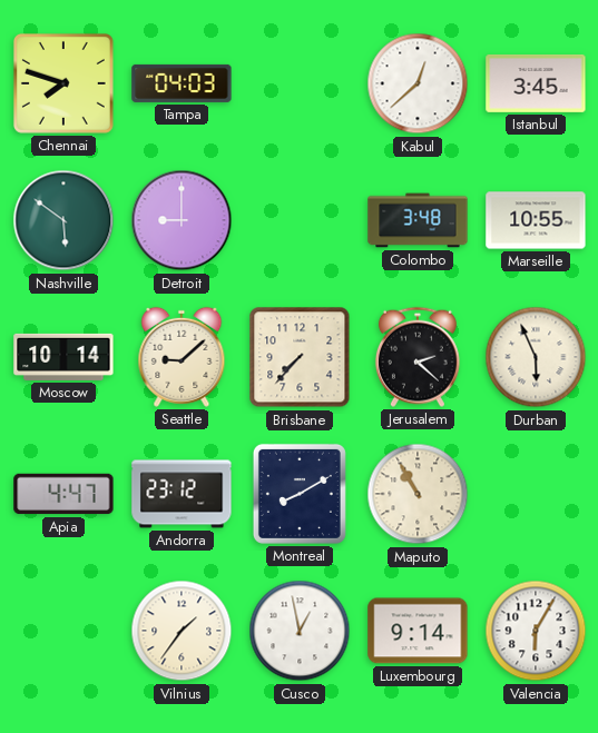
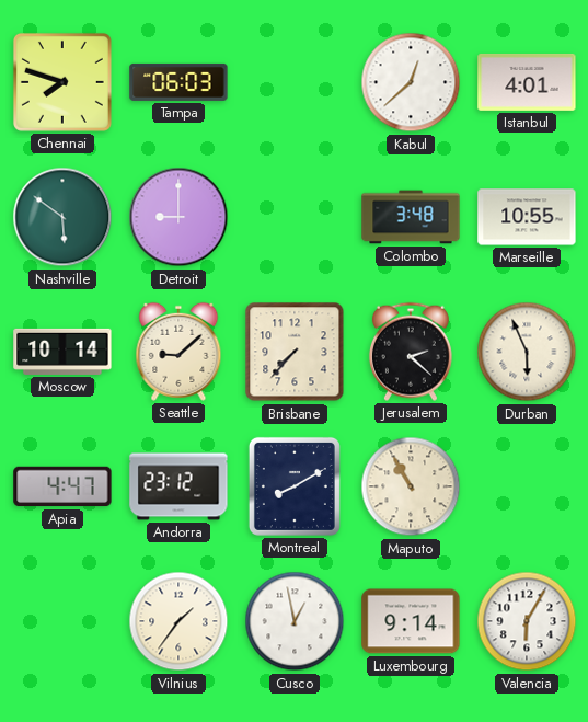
Tampa: 04:03 -> 06:03 (178, 82)
Istanbul: 3:45 -> 4:01 (527, 82)
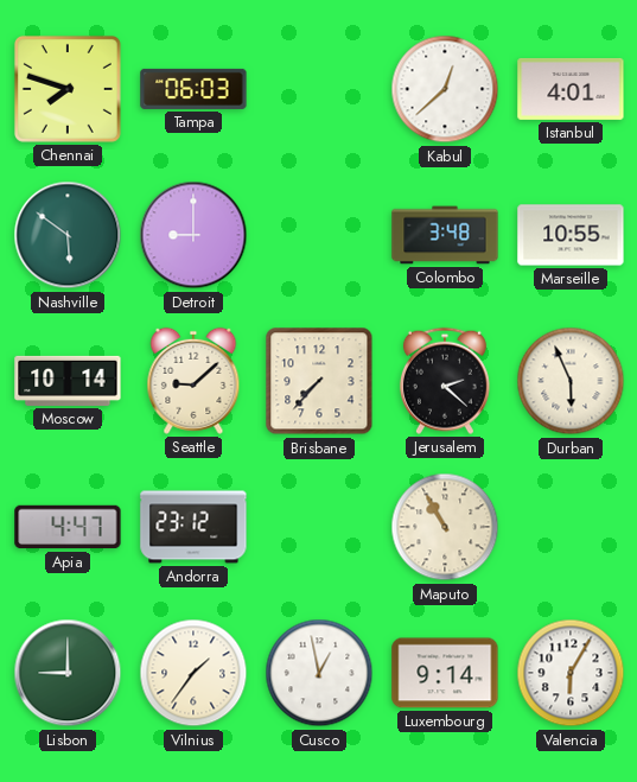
Montreal: 8:10 -> none (295, 486)
Lisbon: none -> 9:00 (68, 673)
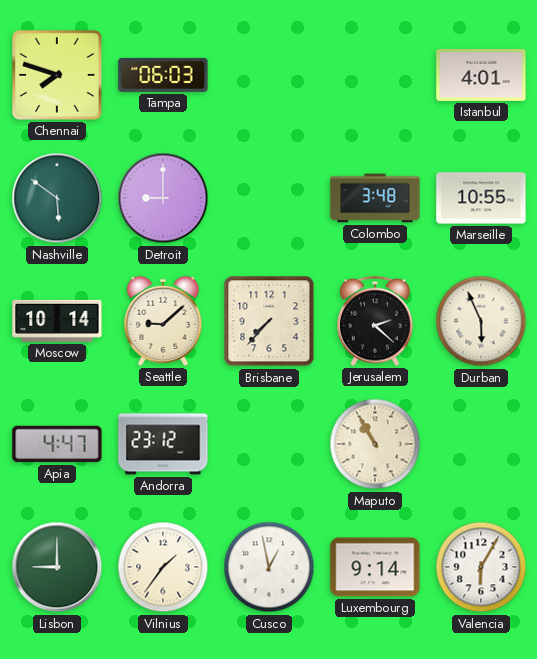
Kabul: 12:38 -> none (445, 89)
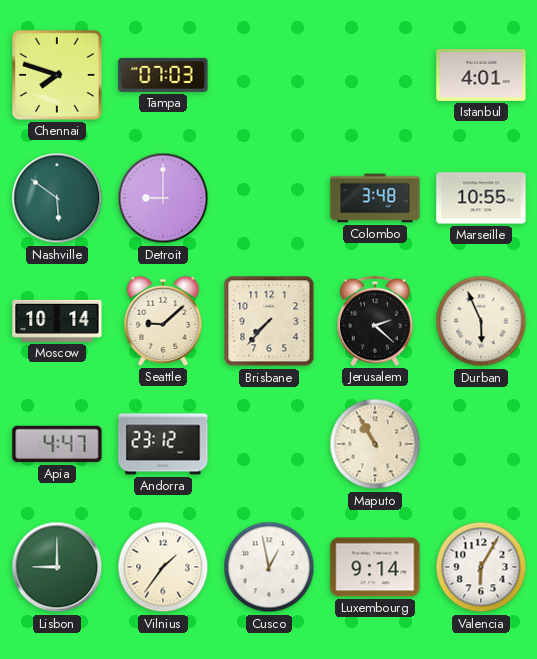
Tampa: 06:03 -> 07:03 (163, 75)
